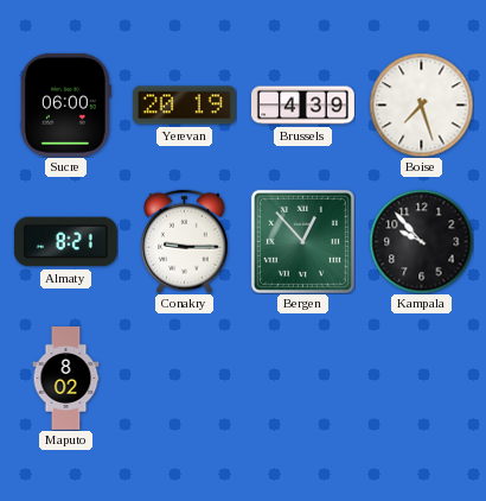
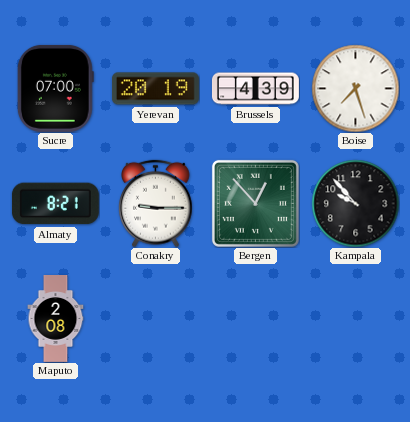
Sucre: 06:00 -> 07:00 (55, 88)
Maputo: 8:02 -> 2:08 (56, 319)
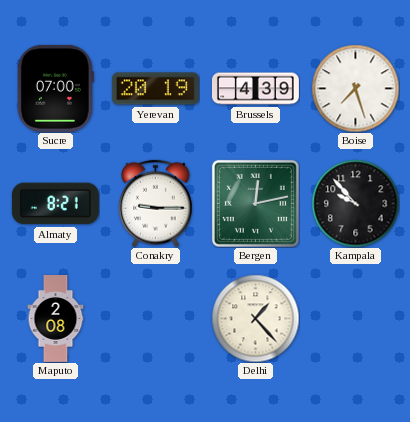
Bergen: 12:53 -> 12:13 (255, 203)
Delhi: none -> 1:23 (255, 318)
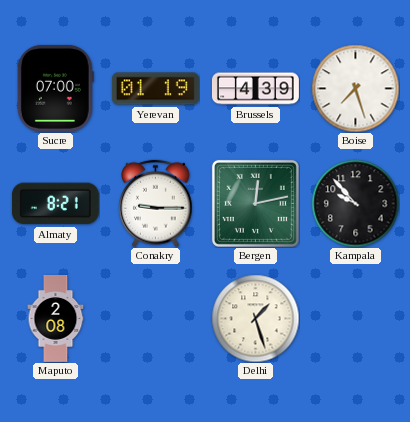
Yerevan: 20:19 -> 01:19 (155, 89)
Delhi: 1:23 -> 1:27 (255, 318)
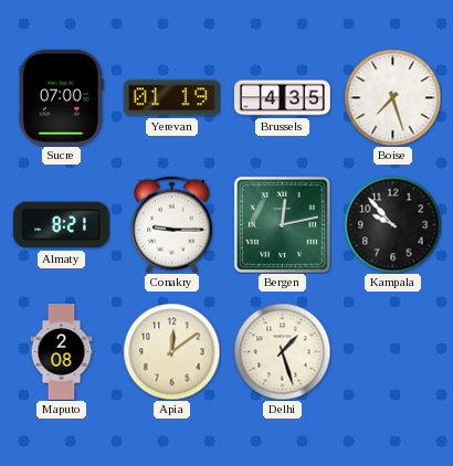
Brussels: 4:39 -> 4:35 (282, 98)
Apia: none -> 12:09 (171, 351)
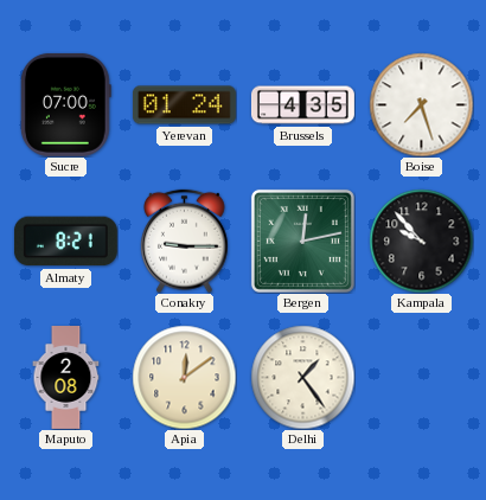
Yerevan: 01:19 -> 01:24 (184, 105)
Delhi: 1:27 -> 1:24 (302, 377)
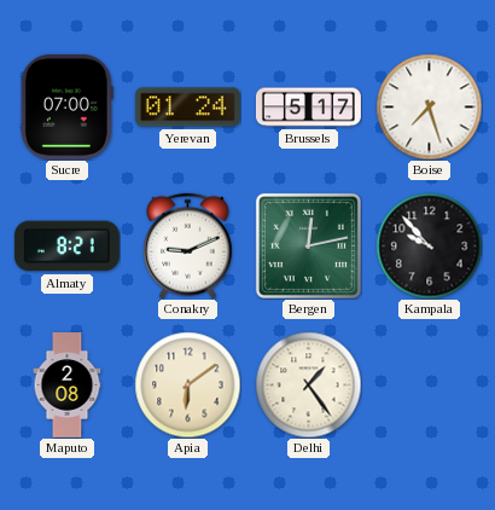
Brussels: 4:35 -> 5:17 (308, 108)
Conakry: 9:15 -> 9:11 (188, 245)
Apia: 12:09 -> 6:09 (187, 384)
